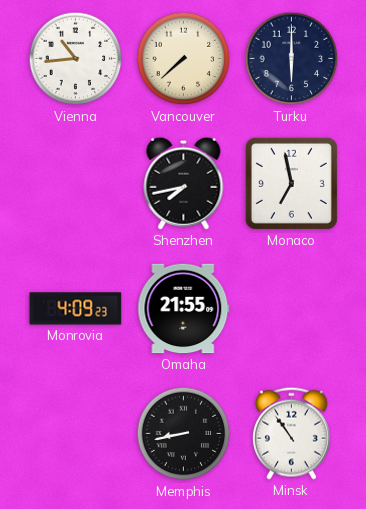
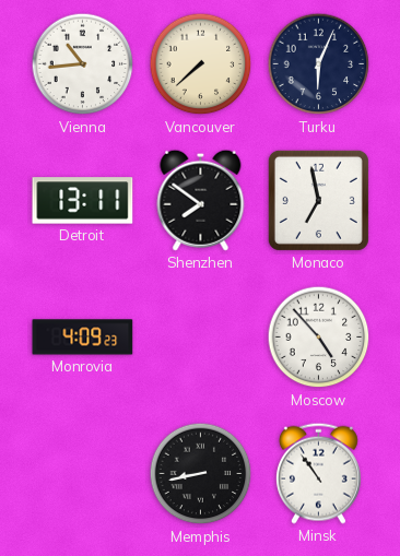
Turku: 6:00 -> 6:04 (319, 64)
Detroit: none -> 13:11 (83, 201)
Shenzhen: 7:43 -> 7:51 (201, 200)
Omaha: 21:55 -> none (184, 309)
Moscow: none -> 4:53 (319, 338)
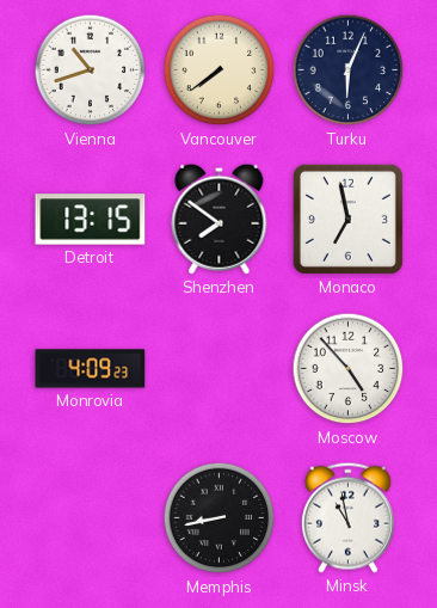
Vienna: 10:44 -> 10:42 (91, 70)
Vancouver: 7:38 -> 7:39 (220, 70)
Detroit: 13:11 -> 13:15 (91, 220)
Minsk: 10:54 -> 10:58 (347, 517)
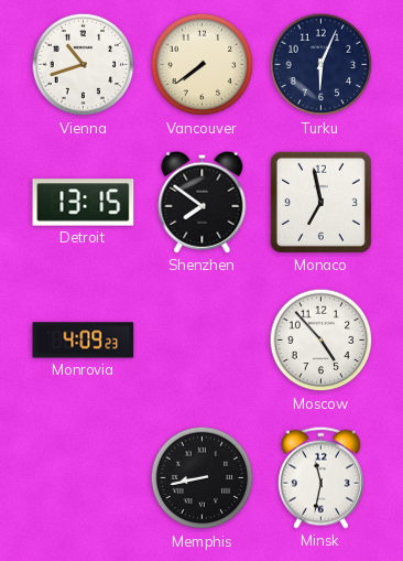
Minsk: 10:58 -> 11:32 (320, 477)
